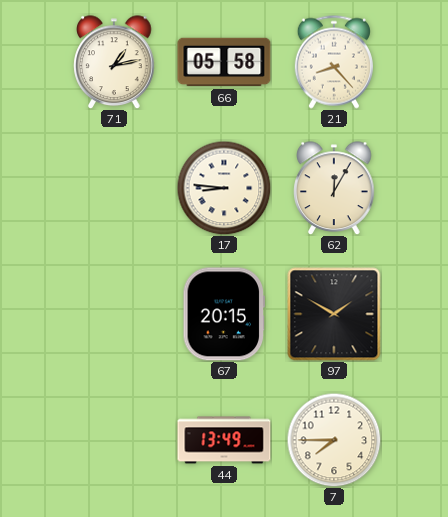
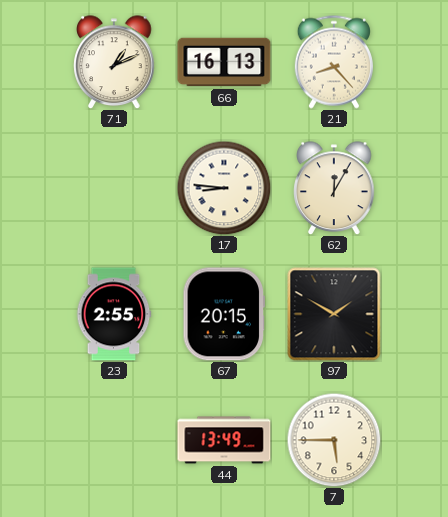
71: 1:13 -> 1:11 (114, 62)
66: 05:58 -> 16:13 (224, 62)
23: none -> 2:55 (114, 314)
7: 7:45 -> 5:45 (334, 440)
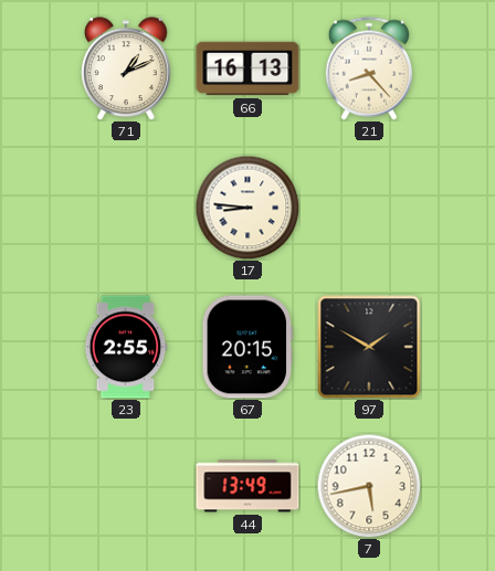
62: 12:05 -> none (334, 188)
7: 5:45 -> 5:43 (369, 486)
